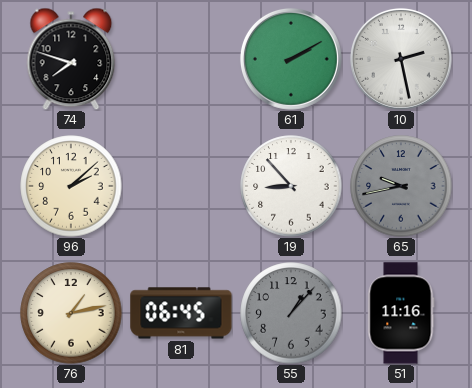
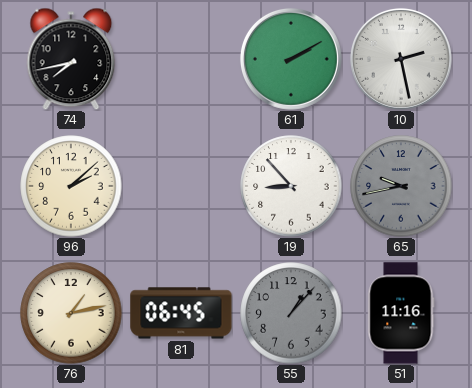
74: 7:48 -> 7:43 (71, 59)
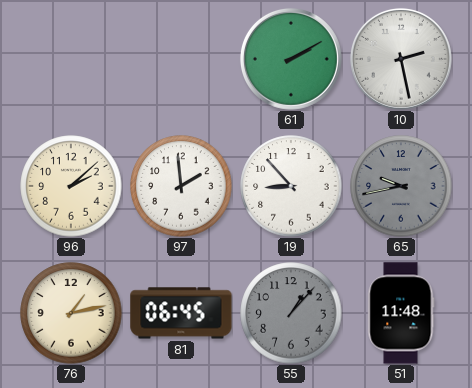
74: 7:43 -> none (71, 59)
97: none -> 1:59 (181, 186)
51: 11:16 -> 11:48 (401, 313)
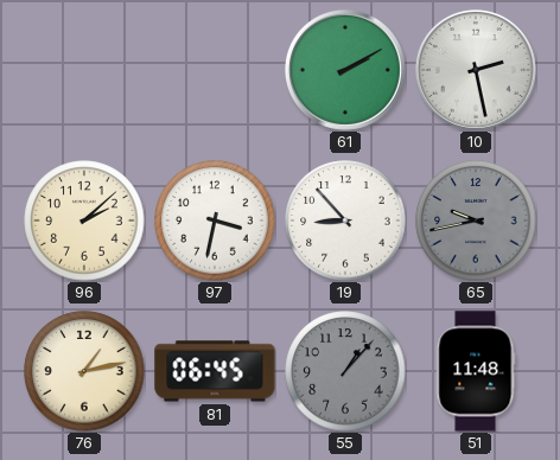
97: 1:59 -> 3:32 (215, 221)
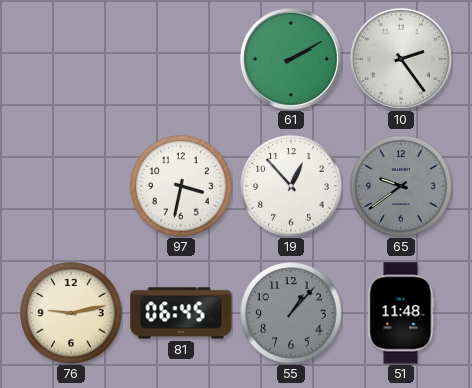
10: 2:28 -> 2:24 (401, 59)
96: 2:08 -> none (84, 221)
19: 8:53 -> 12:53 (291, 186)
65: 9:43 -> 9:39 (401, 186)
76: 1:13 -> 9:13 (71, 313)
